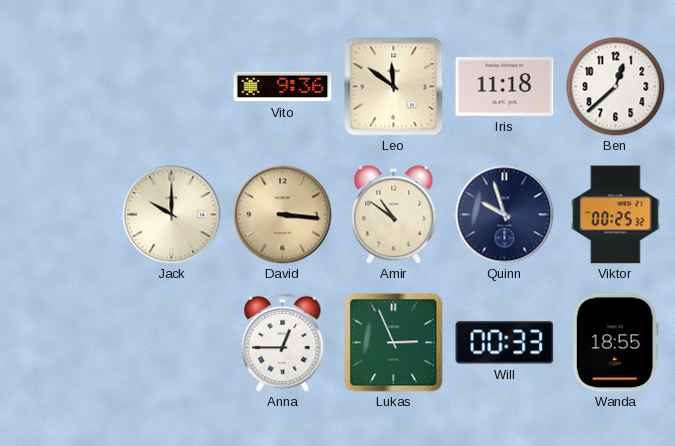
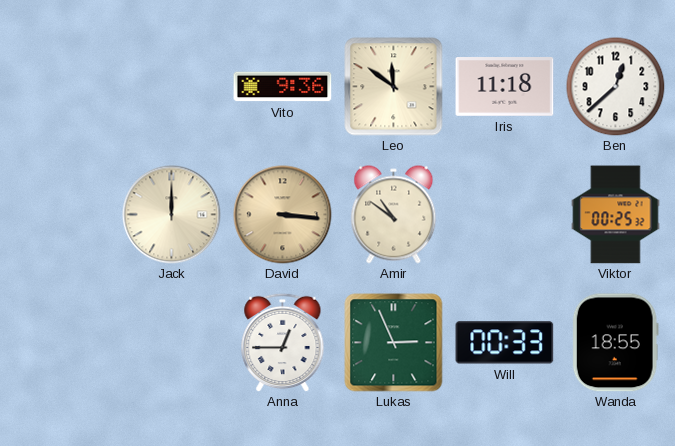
Jack: 10:00 -> 12:00 (172, 215)
Quinn: 9:57 -> none (505, 215)
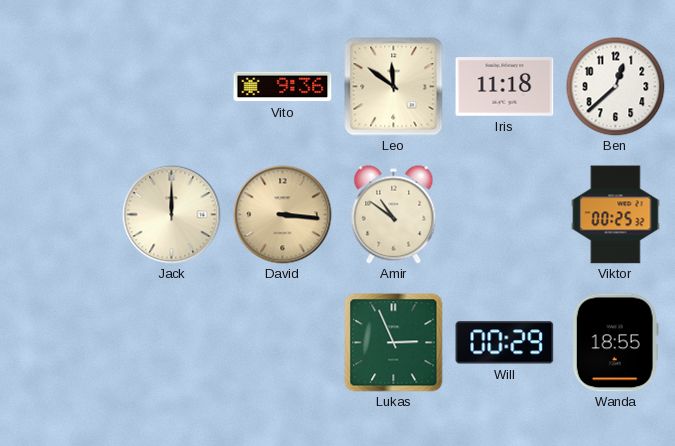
Anna: 12:45 -> none (283, 342)
Will: 00:33 -> 00:29 (505, 343)
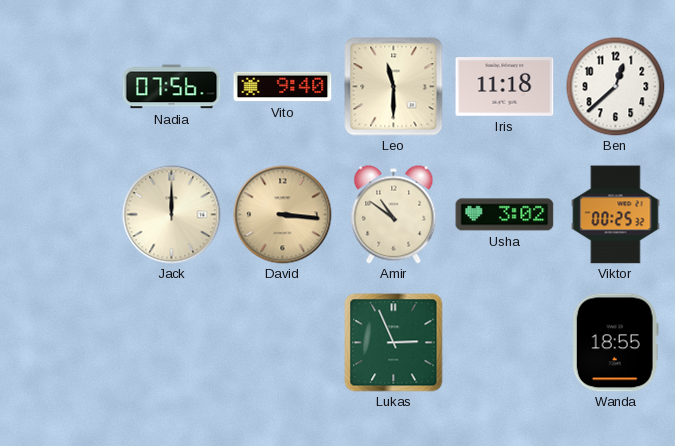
Nadia: none -> 07:56 (172, 87)
Vito: 9:36 -> 9:40 (283, 87)
Leo: 11:51 -> 11:30 (394, 87)
Usha: none -> 3:02 (505, 215)
Will: 00:29 -> none (505, 343)
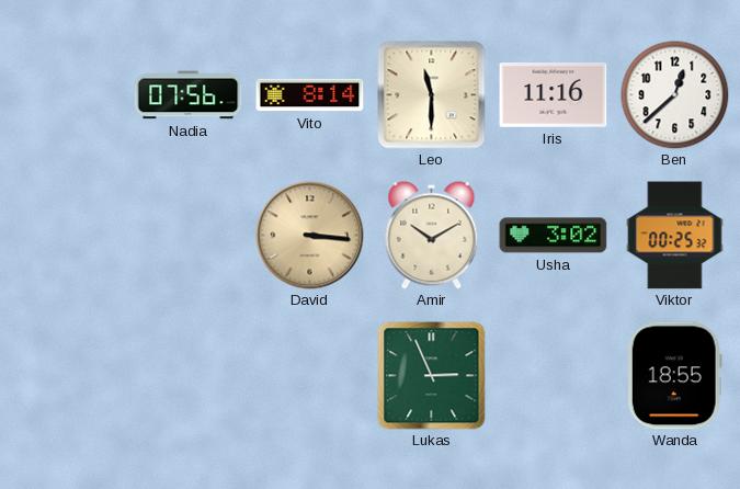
Vito: 9:40 -> 8:14 (310, 95)
Iris: 11:18 -> 11:16 (554, 95)
Jack: 12:00 -> none (172, 215)
Amir: 10:51 -> 10:10 (432, 236)
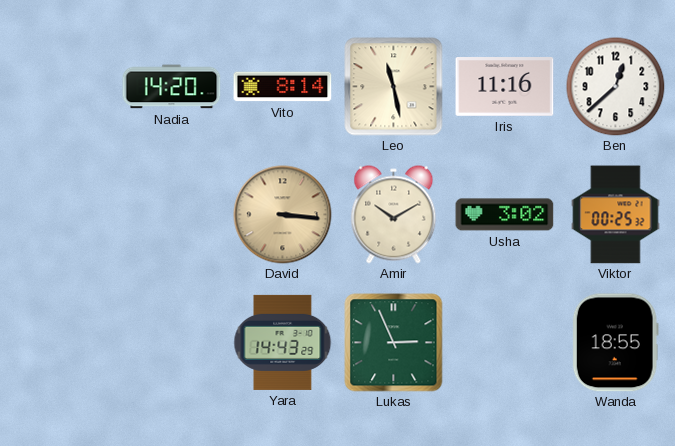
Nadia: 07:56 -> 14:20 (172, 87)
Leo: 11:30 -> 11:28 (394, 87)
Yara: none -> 14:43 (283, 342)
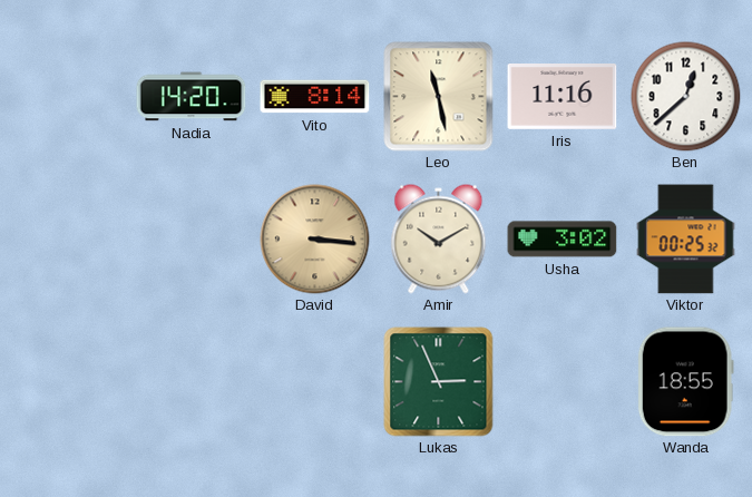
Yara: 14:43 -> none (283, 342)
